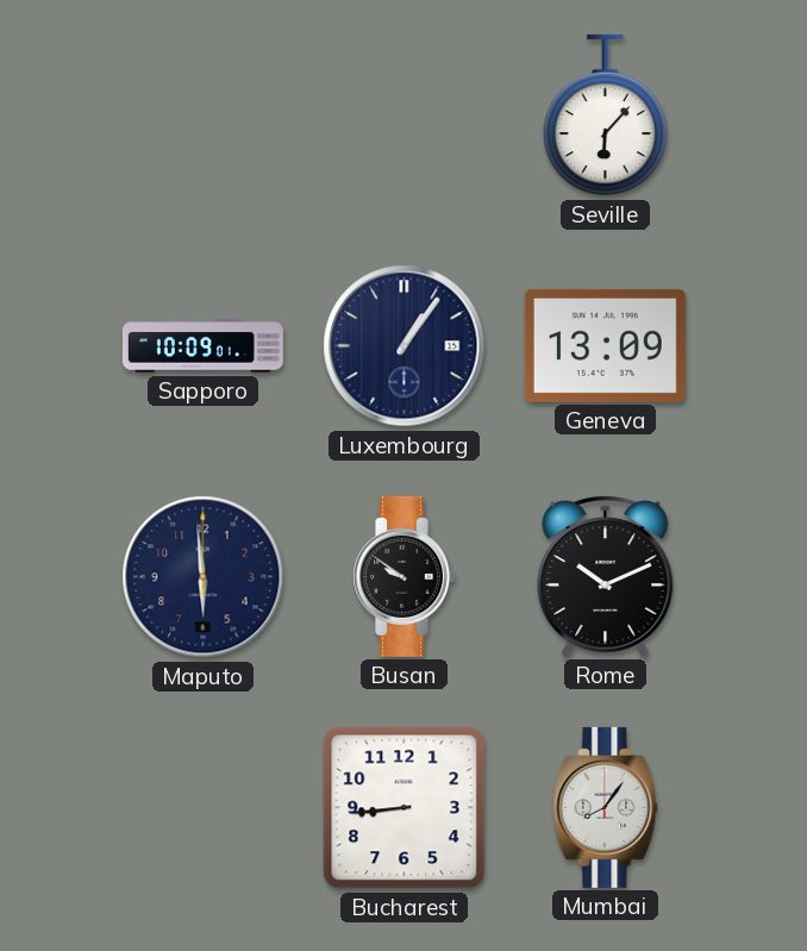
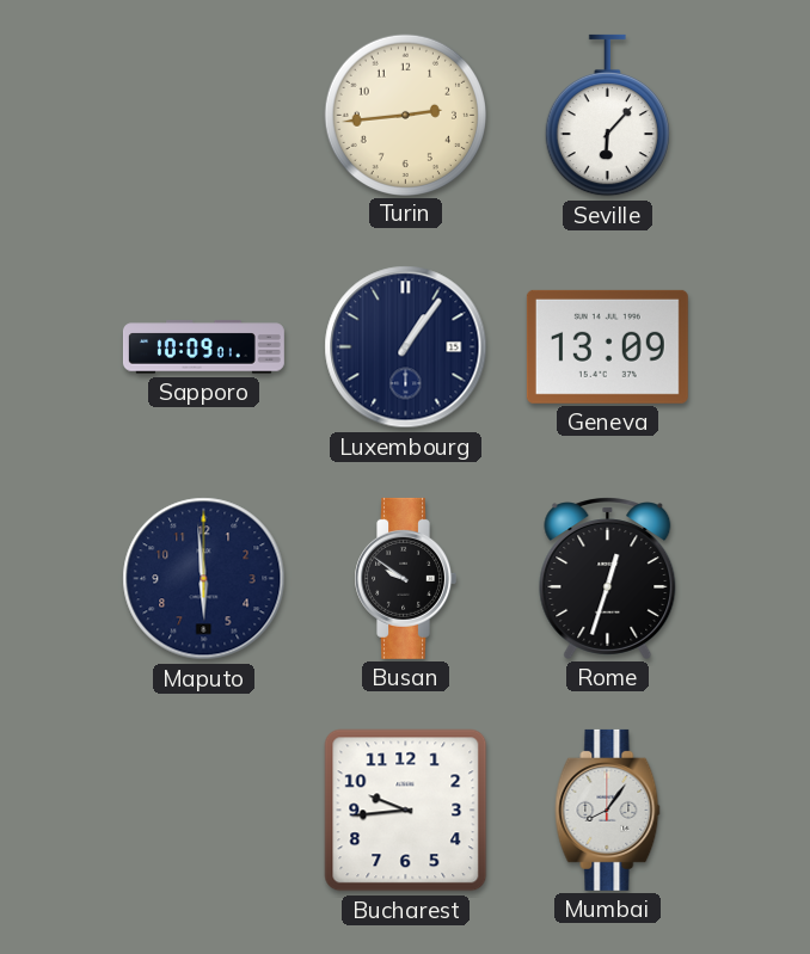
Turin: none -> 2:44 (405, 115)
Rome: 10:11 -> 12:33 (608, 578)
Bucharest: 8:44 -> 9:44 (406, 811)
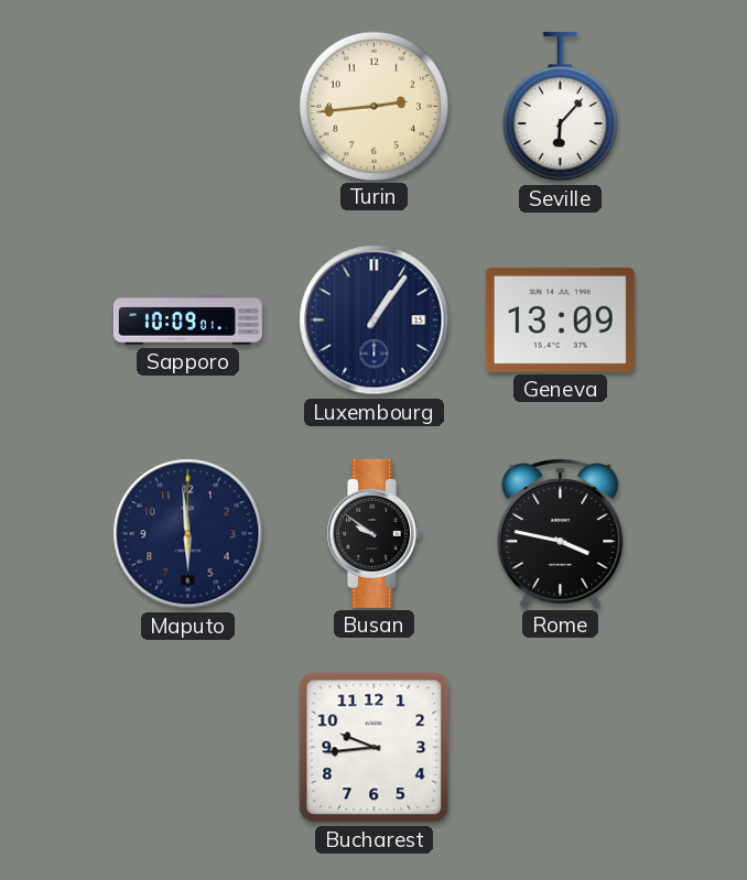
Rome: 12:33 -> 3:47 (561, 533)
Mumbai: 8:06 -> none (608, 810)
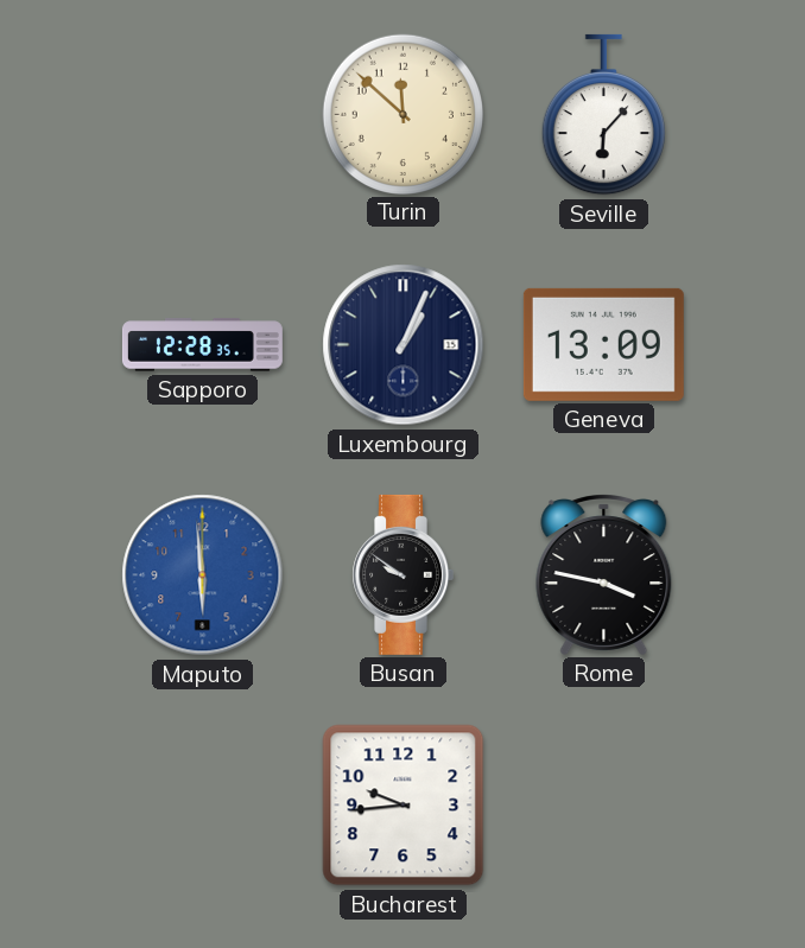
Turin: 2:44 -> 11:52 (402, 114)
Sapporo: 10:09 -> 12:28 (202, 345)
Luxembourg: 1:06 -> 1:04 (404, 345)
Maputo dial: navy -> blue (203, 575)
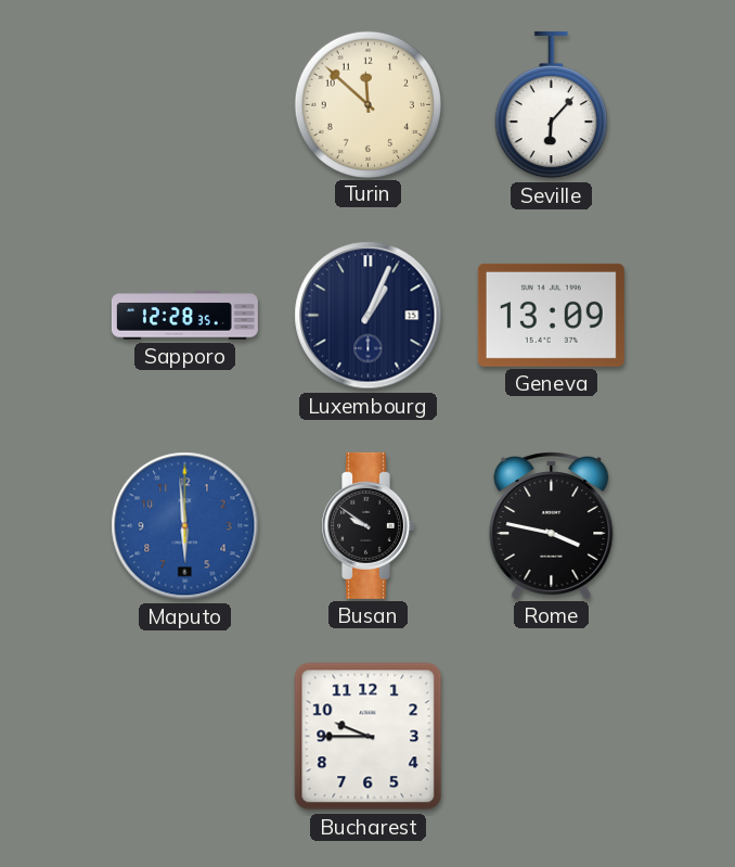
Bucharest: 9:44 -> 9:45 (369, 737)
